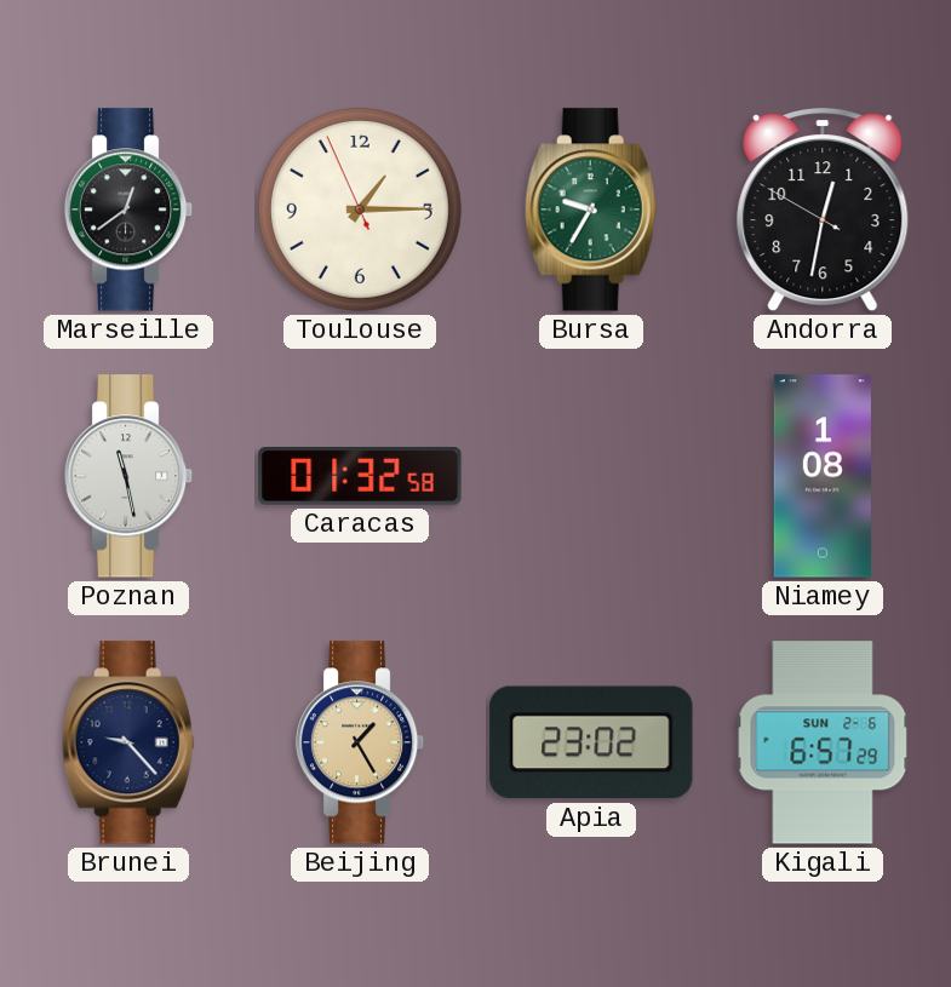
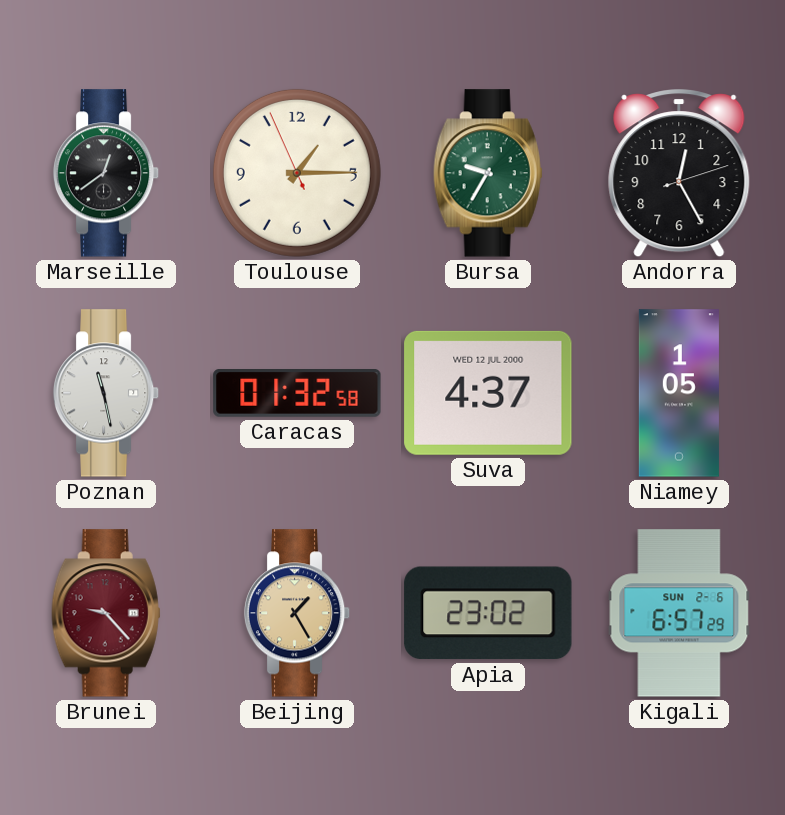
Andorra: 12:31 -> 12:25 (679, 174)
Suva: none -> 4:37 (488, 393)
Niamey: 1:08 -> 1:05 (679, 393)
Brunei dial: navy -> burgundy (106, 613)
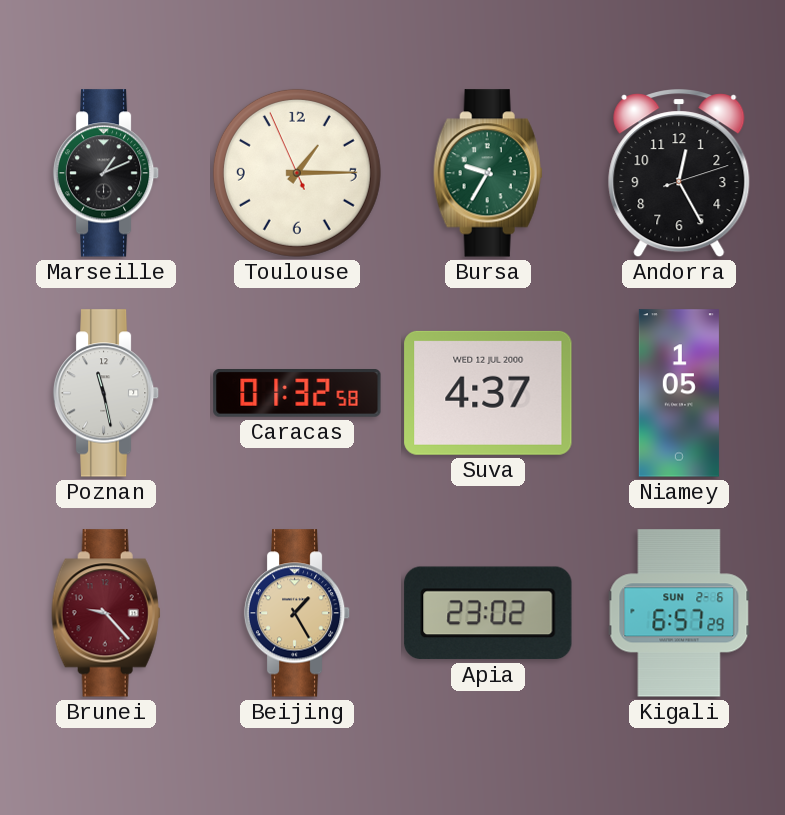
Marseille: 12:39 -> 1:11 (106, 173)
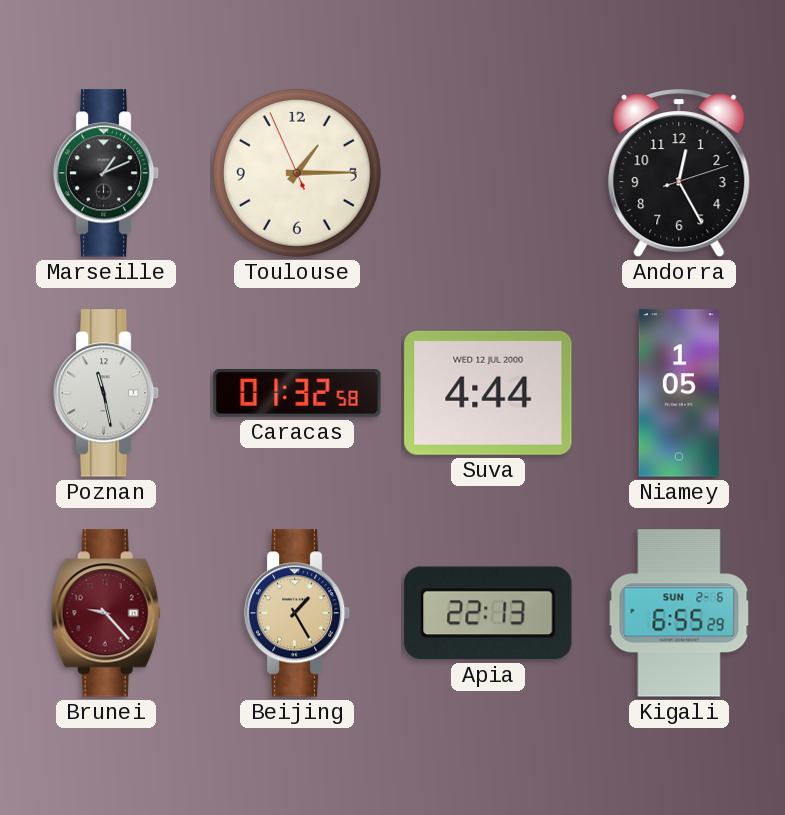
Bursa: 9:35 -> none (488, 173)
Suva: 4:37 -> 4:44 (488, 393)
Apia: 23:02 -> 22:13 (488, 613)
Kigali: 6:57 -> 6:55 (679, 613)
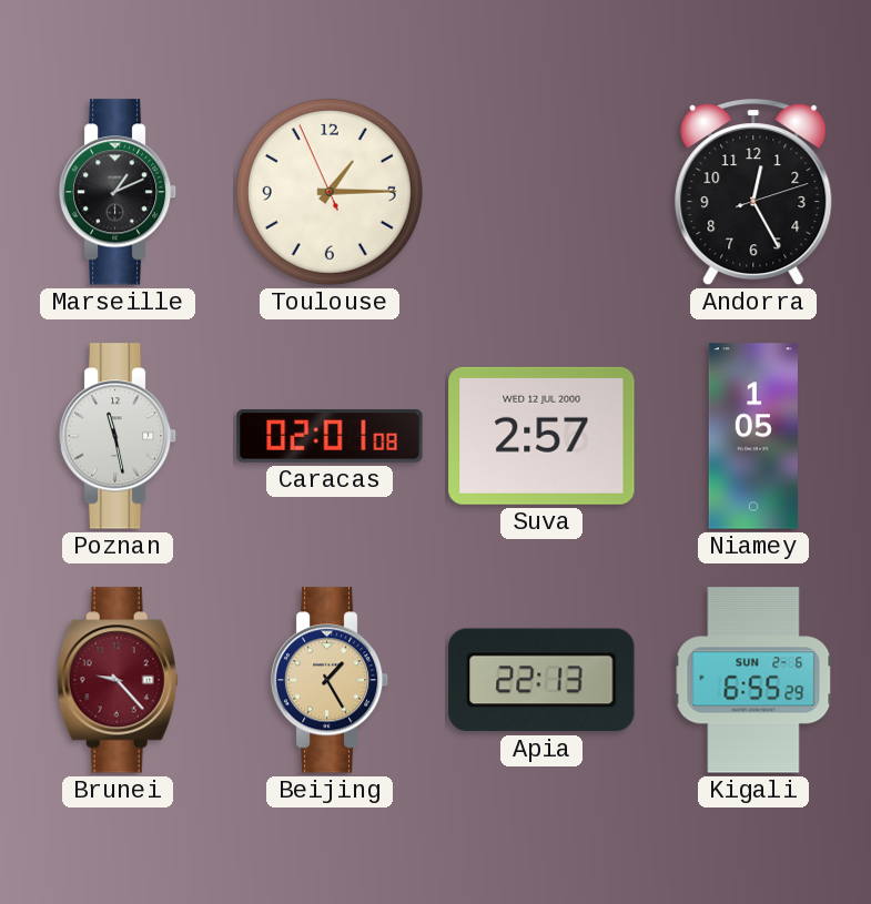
Caracas: 01:32 -> 02:01 (330, 437)
Suva: 4:44 -> 2:57 (541, 436)
